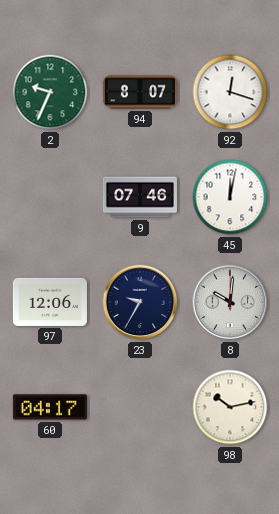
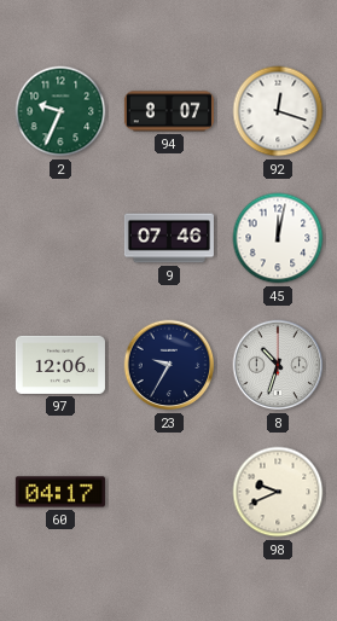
8: 10:01 -> 10:33 (278, 365)
98: 10:13 -> 9:41 (278, 492)
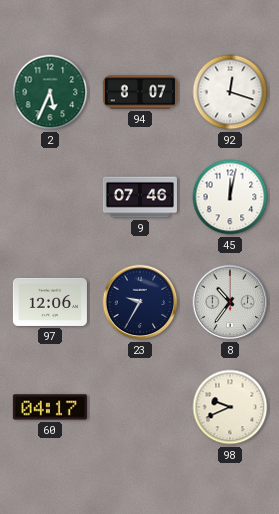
2: 9:34 -> 5:34 (50, 92)
8: 10:33 -> 10:36 (230, 302)
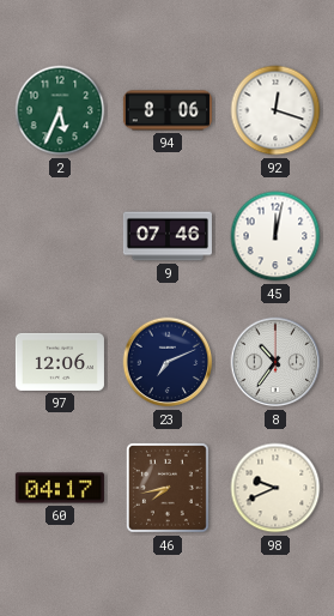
94: 8:07 -> 8:06 (168, 110)
23: 9:35 -> 7:11 (168, 362)
46: none -> 7:43 (168, 488)
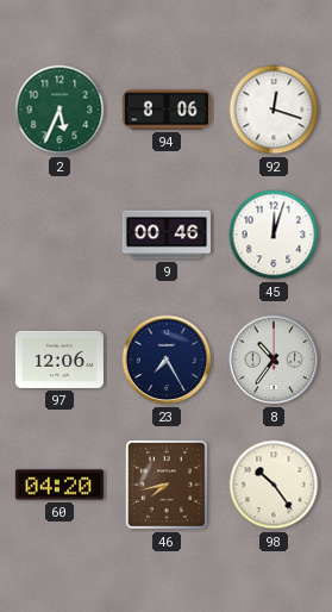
9: 07:46 -> 00:46 (167, 235)
45: 12:02 -> 12:03 (274, 235)
23: 7:11 -> 7:25 (167, 360)
60: 04:17 -> 04:20 (59, 485)
98: 9:41 -> 10:24 (274, 485)
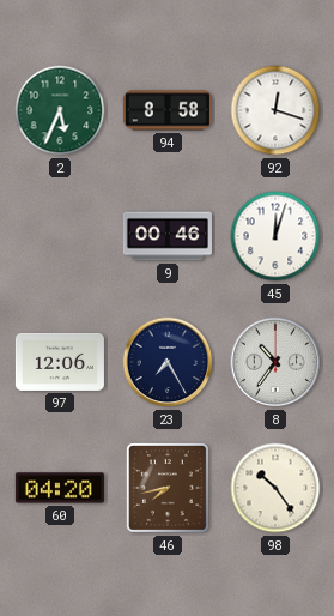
94: 8:06 -> 8:58 (168, 110)
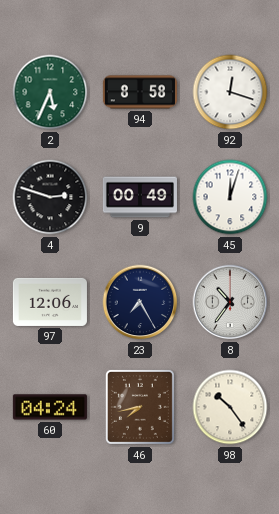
4: none -> 2:48 (50, 197)
9: 00:46 -> 00:49 (140, 197)
60: 04:20 -> 04:24 (50, 407)
